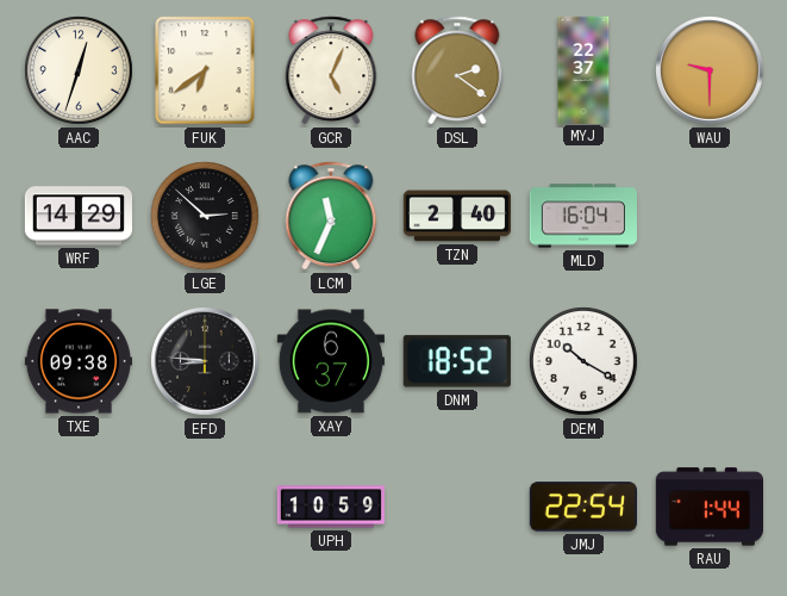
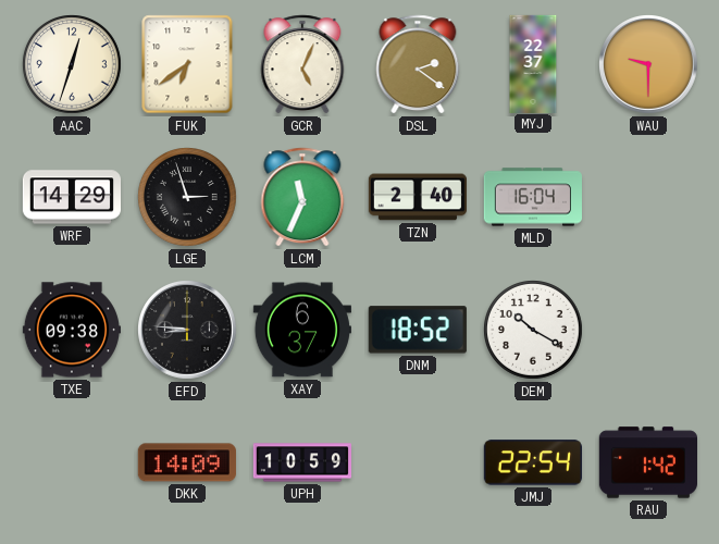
LGE: 2:52 -> 2:57 (187, 197)
DKK: none -> 14:09 (187, 462)
RAU: 1:44 -> 1:42 (647, 462)
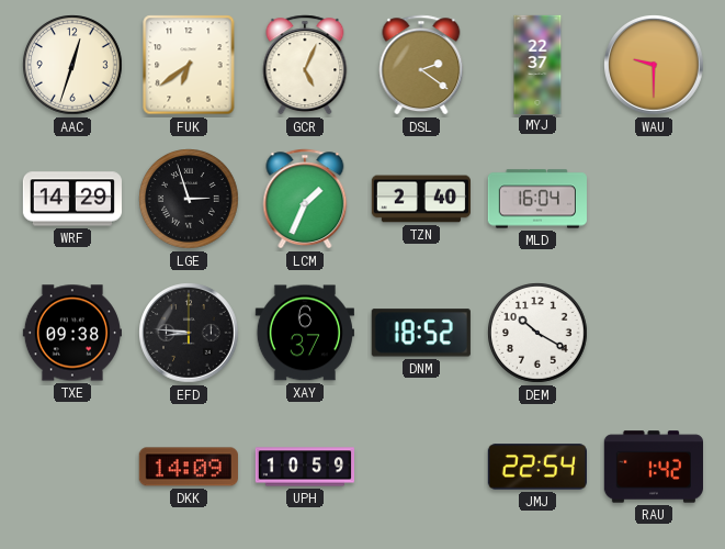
LCM: 11:34 -> 1:34 (305, 199)
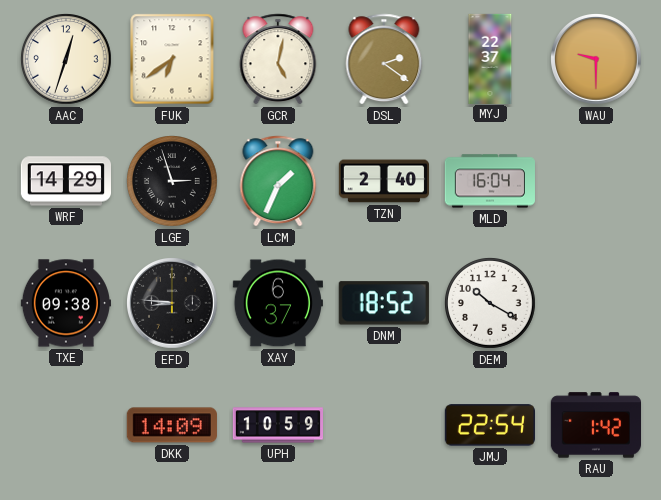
GCR: 5:04 -> 5:02 (278, 59)
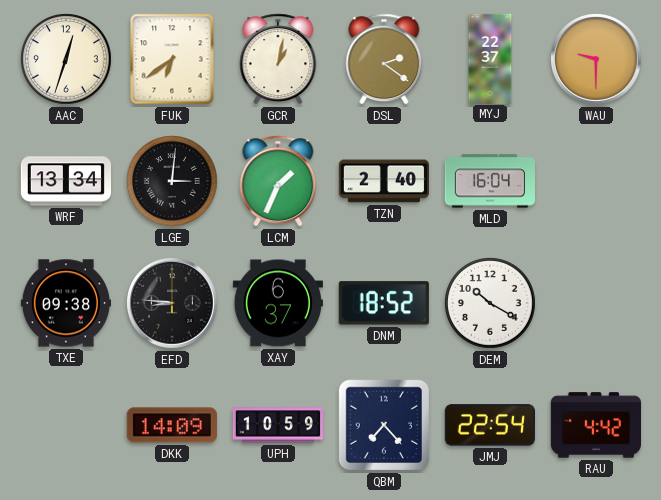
GCR: 5:02 -> 1:02 (278, 59)
WRF: 14:29 -> 13:34 (65, 181)
LGE: 2:57 -> 3:01 (172, 181)
QBM: none -> 7:23 (384, 425)
RAU: 1:42 -> 4:42 (595, 425)
